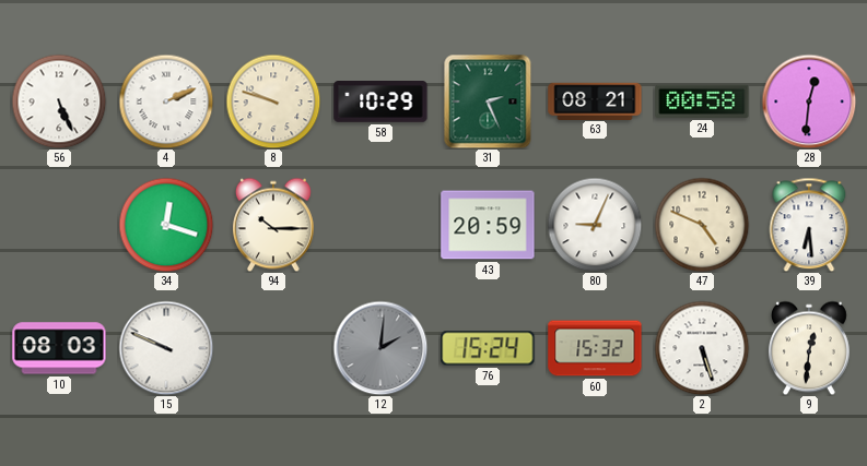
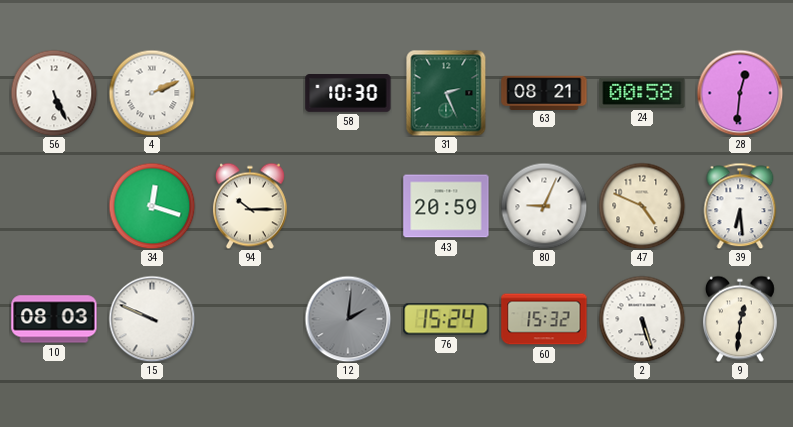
8: 9:48 -> none (273, 101)
58: 10:29 -> 10:30 (348, 94)
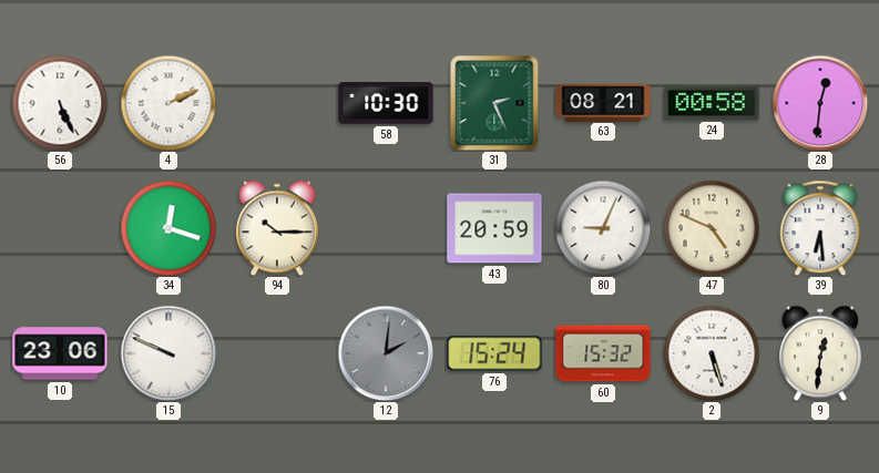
10: 08:03 -> 23:06 (60, 353)
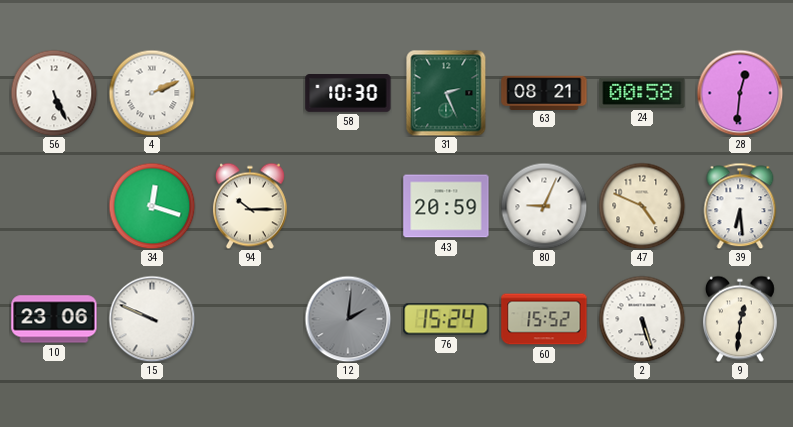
60: 15:32 -> 15:52 (544, 319)
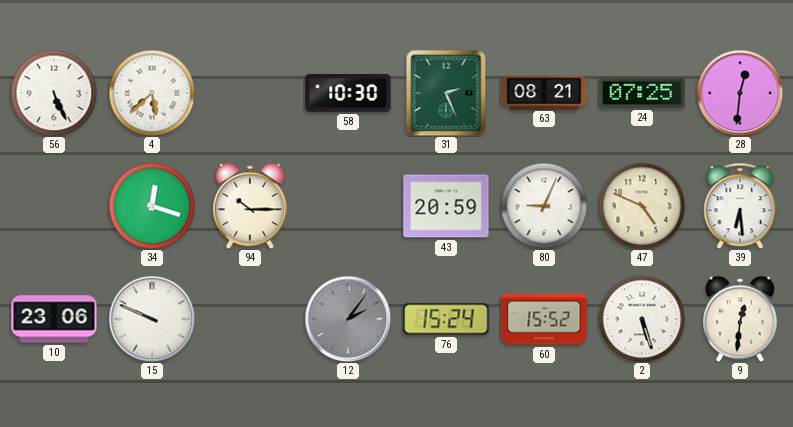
4: 2:11 -> 5:38 (152, 93)
24: 00:58 -> 07:25 (642, 93)
12: 2:01 -> 2:06 (348, 319)
